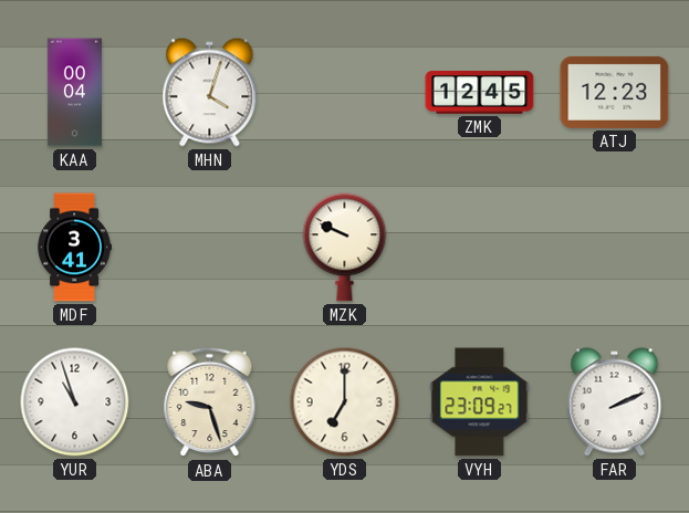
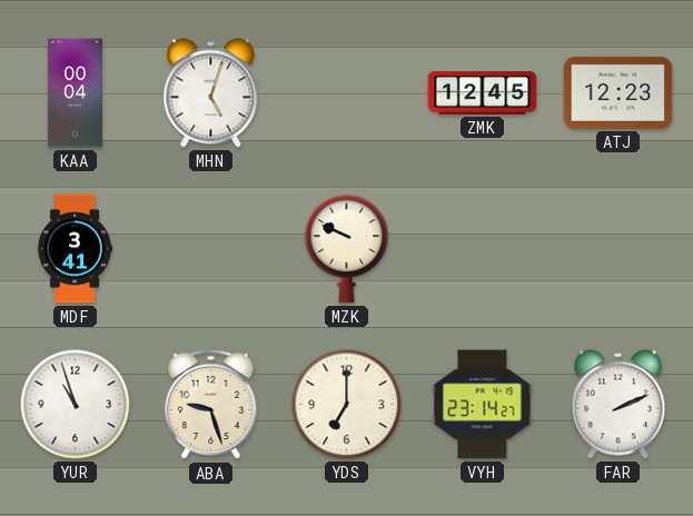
MHN: 4:03 -> 5:03 (211, 93)
VYH: 23:09 -> 23:14 (483, 405)
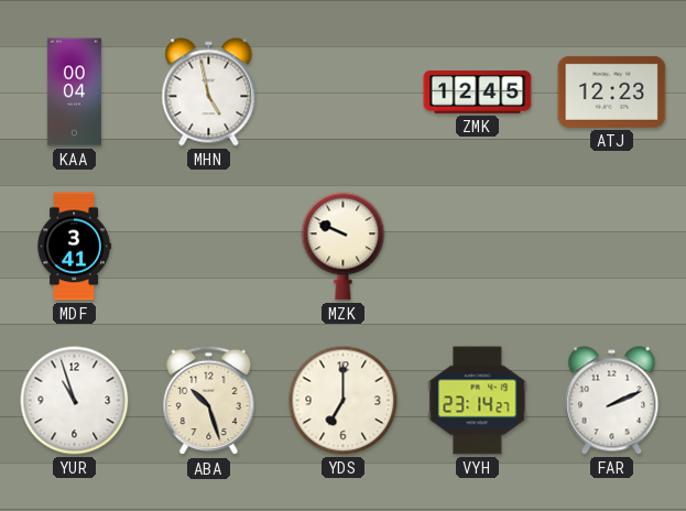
MHN: 5:03 -> 4:58 (209, 93)
ABA: 9:27 -> 10:27 (209, 401)
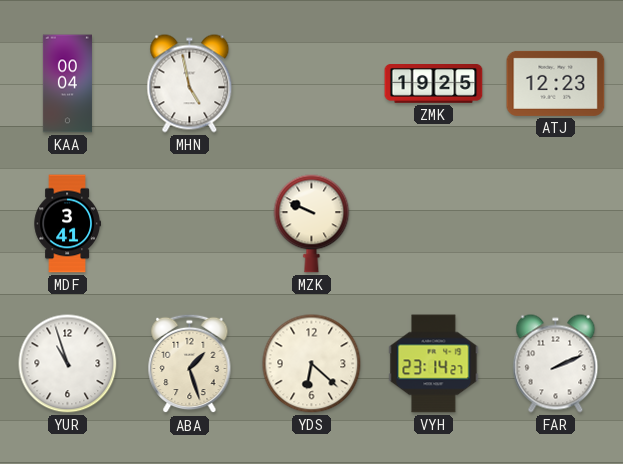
ZMK: 12:45 -> 19:25 (434, 84)
ABA: 10:27 -> 1:27 (190, 364)
YDS: 7:00 -> 6:22 (312, 364)
